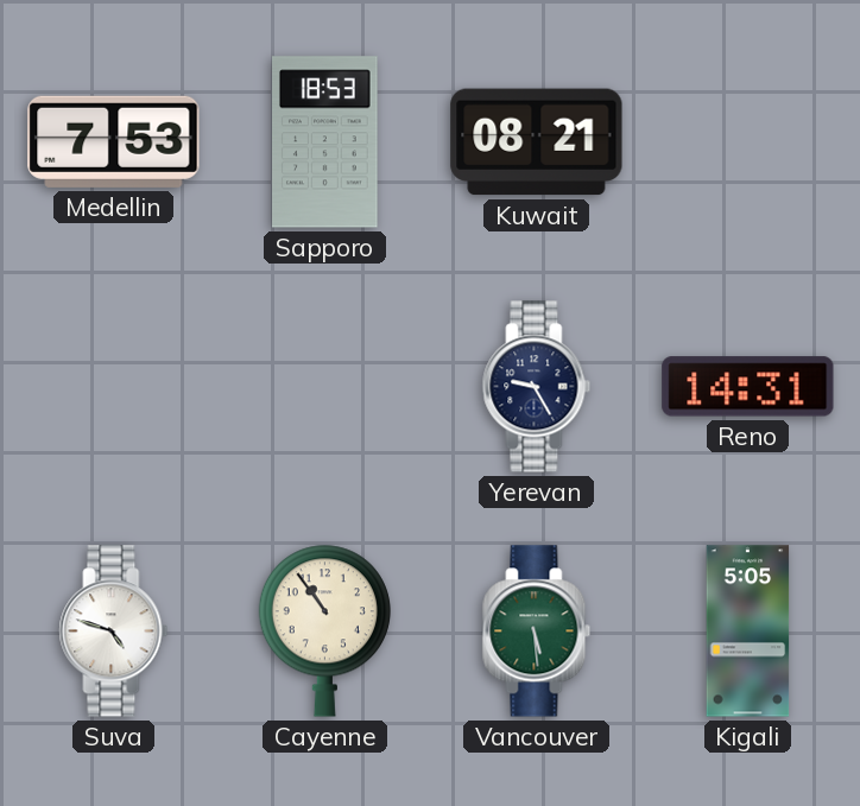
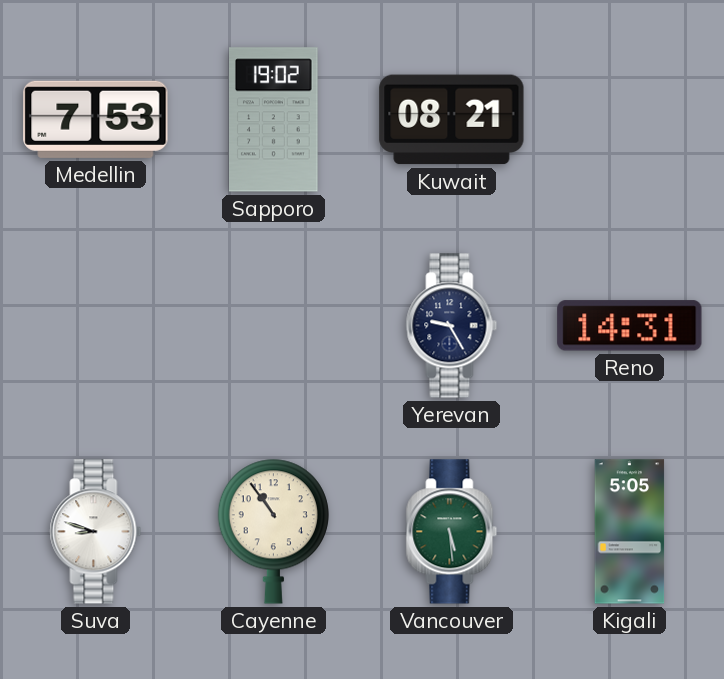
Sapporo: 18:53 -> 19:02 (274, 120)
Suva: 4:48 -> 8:48 (96, 532)
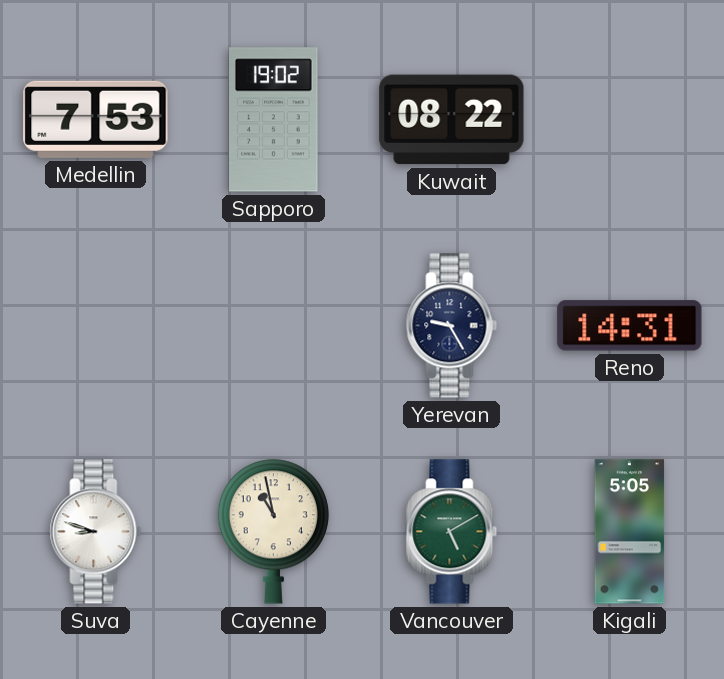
Kuwait: 08:21 -> 08:22 (452, 120)
Cayenne: 10:54 -> 10:58 (273, 531)
Vancouver: 5:29 -> 5:10 (452, 532)
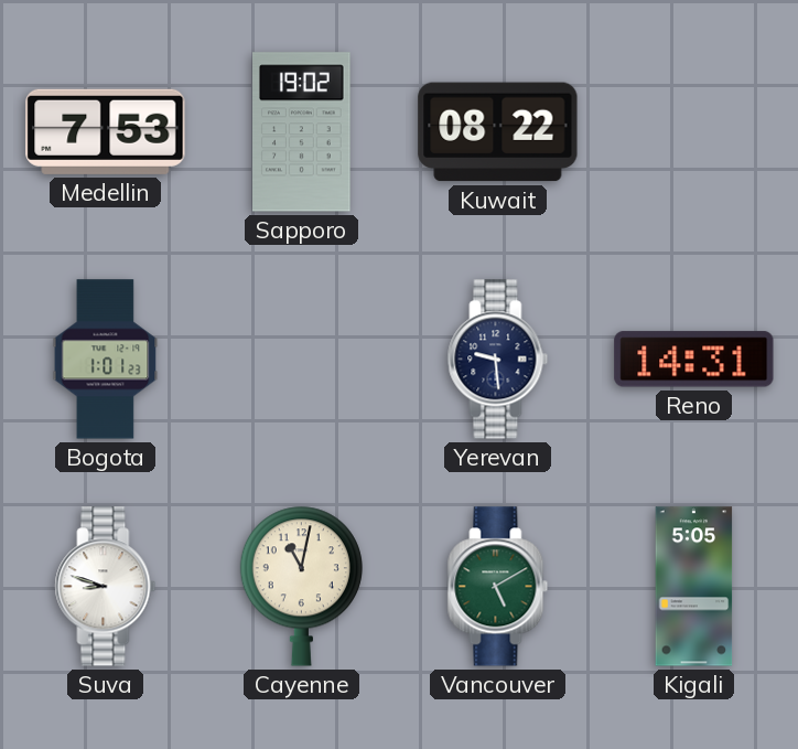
Bogota: none -> 1:01 (106, 360)
Yerevan: 9:25 -> 9:29 (498, 360)
Cayenne: 10:58 -> 11:02 (301, 586)
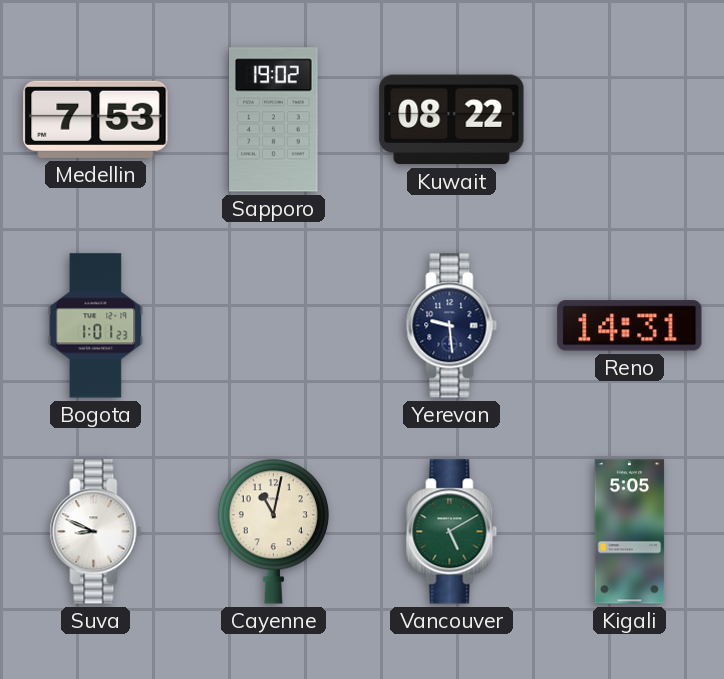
Suva: 8:48 -> 8:49 (96, 532)
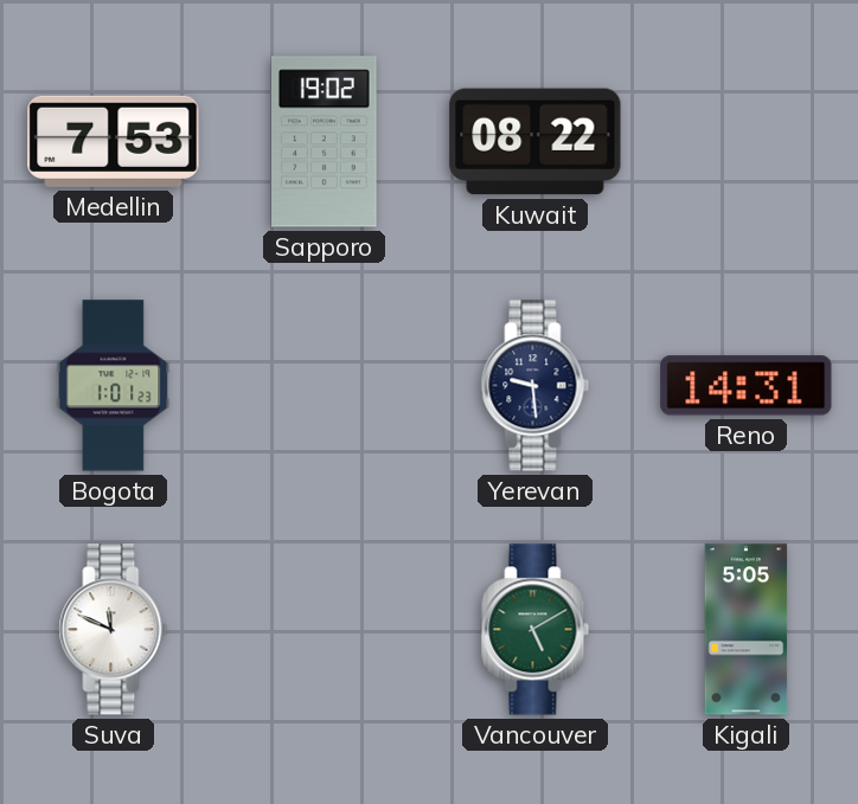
Suva: 8:49 -> 11:49 (114, 630)
Cayenne: 11:02 -> none (273, 531)
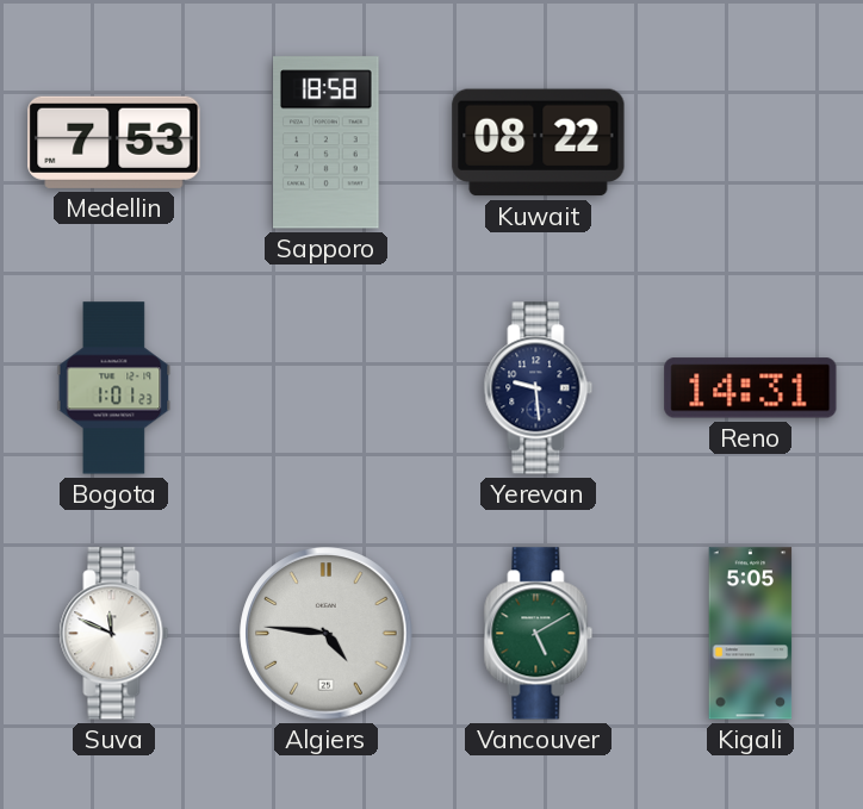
Sapporo: 19:02 -> 18:58 (327, 143)
Algiers: none -> 4:46 (327, 634)
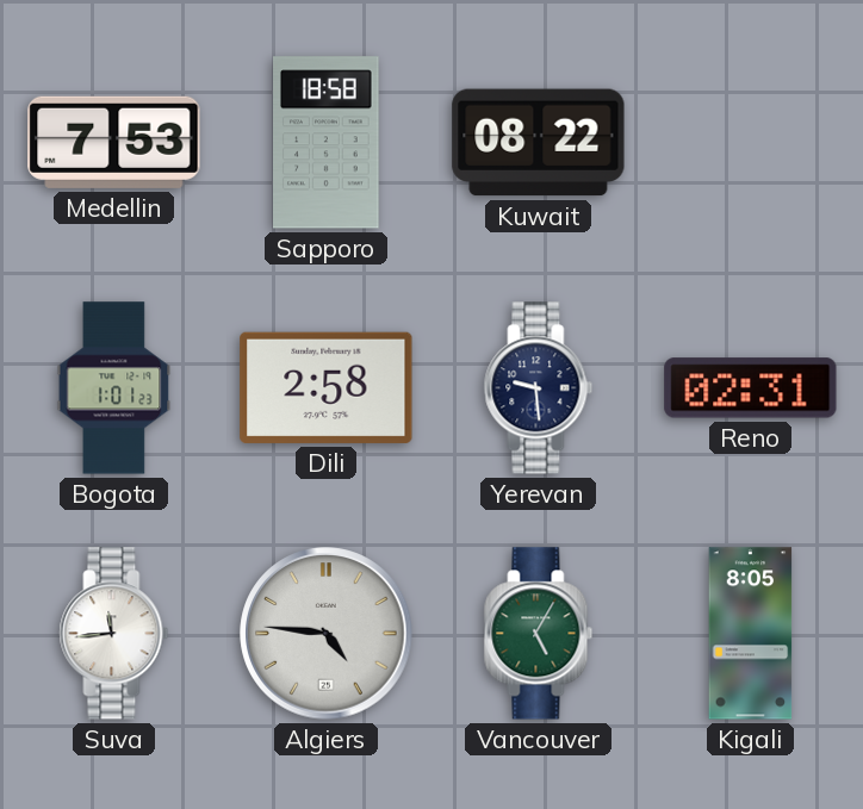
Dili: none -> 2:58 (327, 387)
Reno: 14:31 -> 02:31 (751, 388)
Suva: 11:49 -> 11:44 (114, 634)
Vancouver: 5:10 -> 5:05 (539, 634)
Kigali: 5:05 -> 8:05 (751, 634)
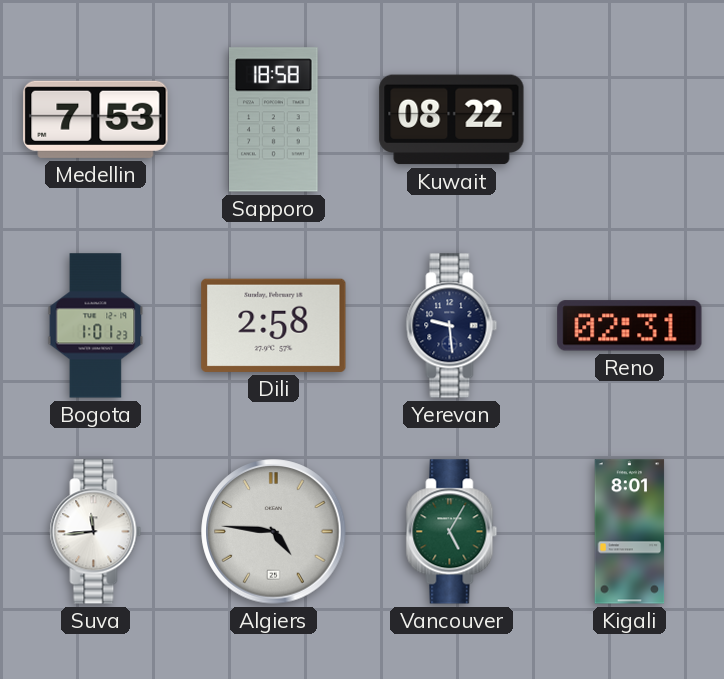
Kigali: 8:05 -> 8:01 (630, 532)
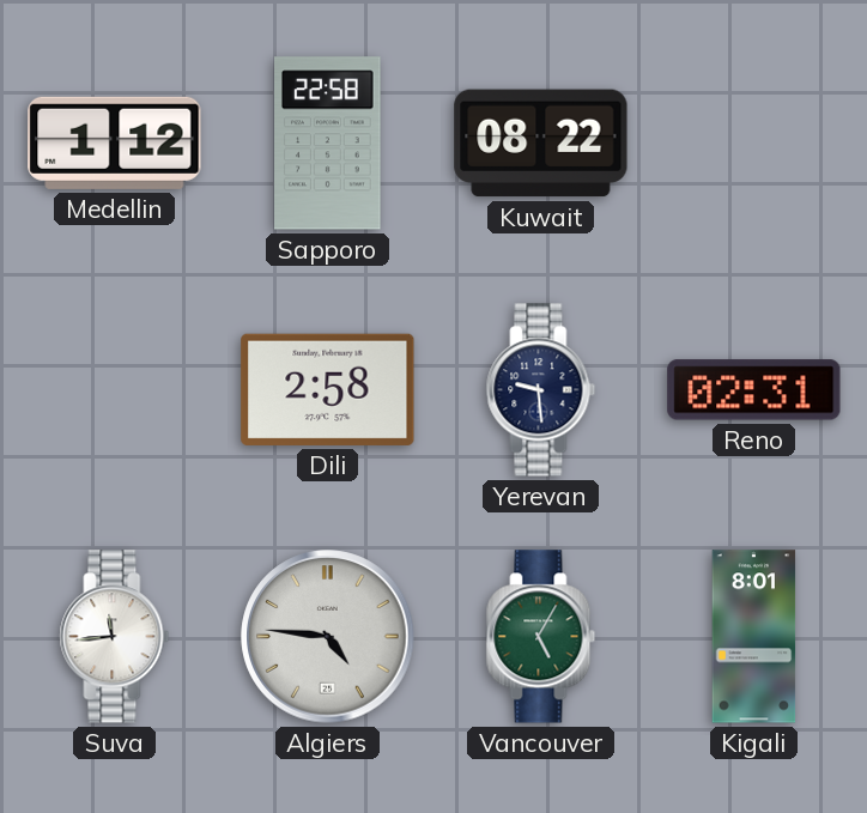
Medellin: 7:53 -> 1:12 (115, 142)
Sapporo: 18:58 -> 22:58 (328, 144)
Bogota: 1:01 -> none (96, 326)
